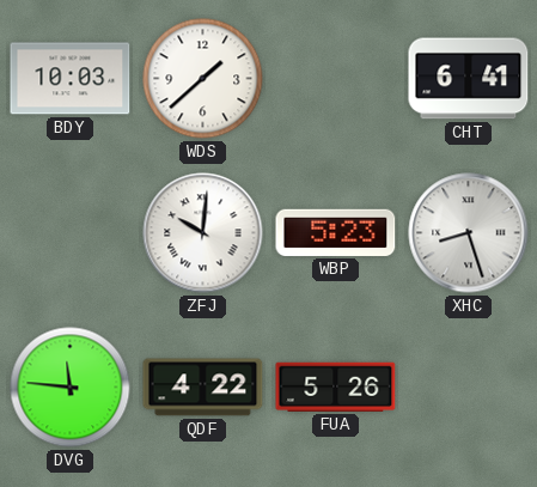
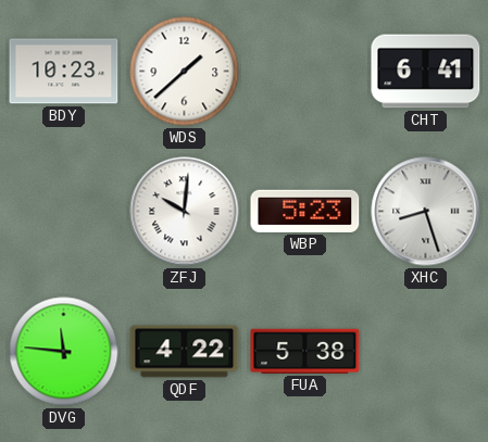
BDY: 10:03 -> 10:23 (64, 72)
FUA: 5:26 -> 5:38 (305, 351)
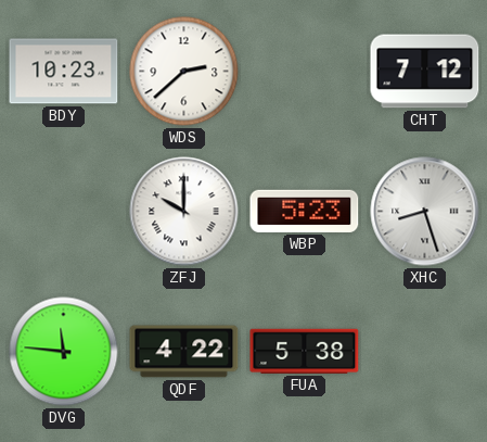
WDS: 1:38 -> 2:38 (184, 72)
CHT: 6:41 -> 7:12 (425, 72)
ZFJ: 10:01 -> 10:00 (184, 212)
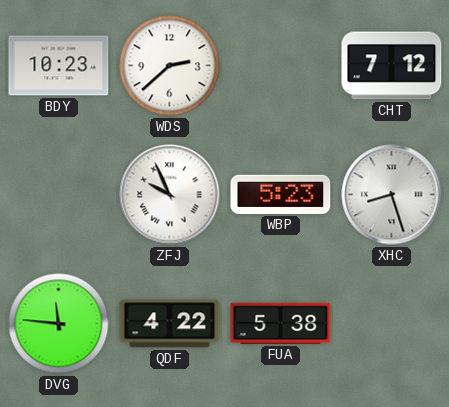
ZFJ: 10:00 -> 9:56 (170, 195)
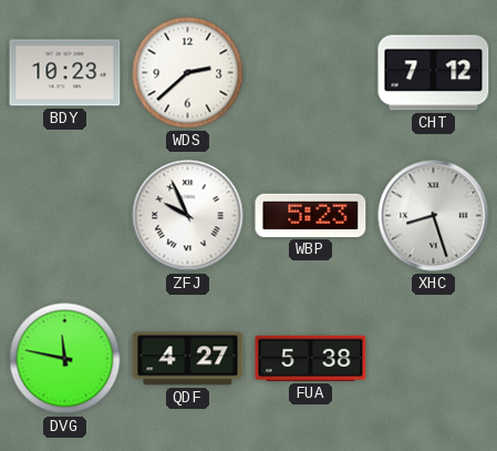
DVG: 11:46 -> 11:47 (65, 359)
QDF: 4:22 -> 4:27 (188, 359)
